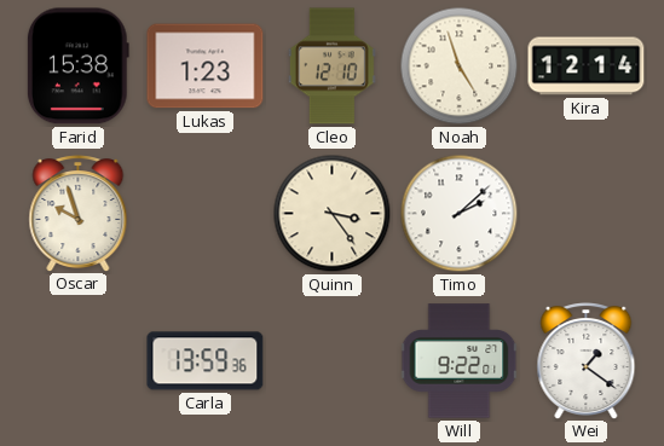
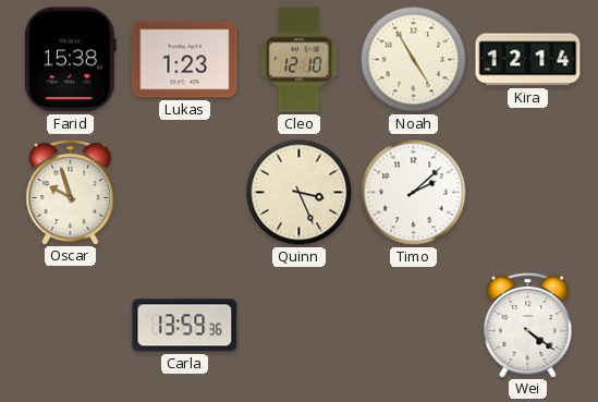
Noah: 4:57 -> 4:55 (414, 60)
Quinn: 3:24 -> 3:26 (300, 193)
Will: 9:22 -> none (460, 361)
Wei: 1:21 -> 4:21 (528, 326)
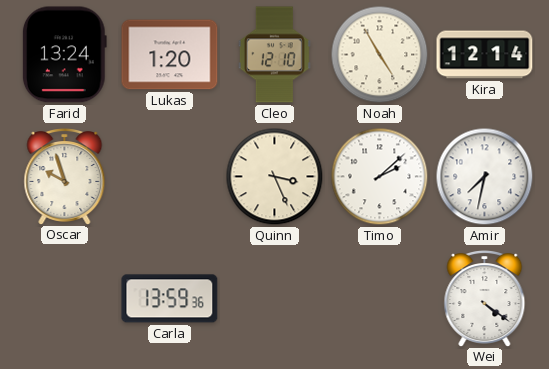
Farid: 15:38 -> 13:24 (64, 55)
Lukas: 1:23 -> 1:20 (170, 55)
Amir: none -> 7:32 (485, 177)
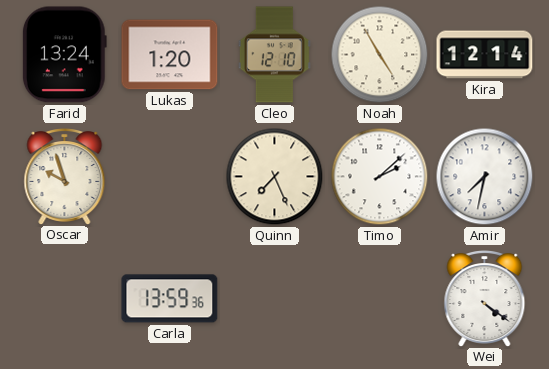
Quinn: 3:26 -> 7:26 (275, 177)
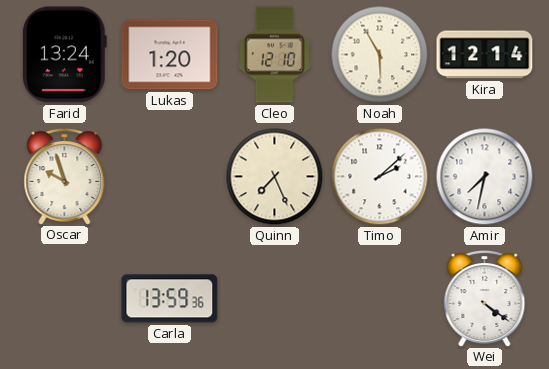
Noah: 4:55 -> 5:55 (380, 55)
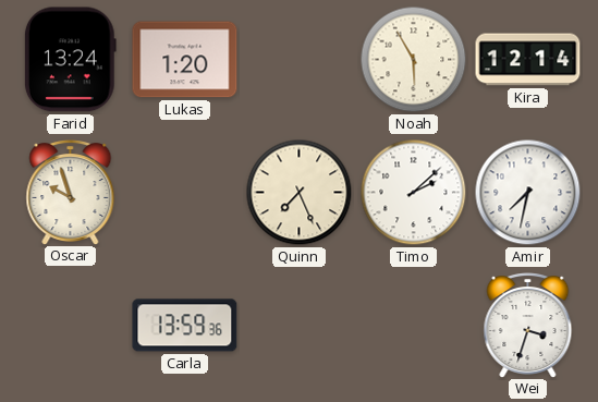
Cleo: 12:10 -> none (274, 55)
Wei: 4:21 -> 3:33 (528, 326)
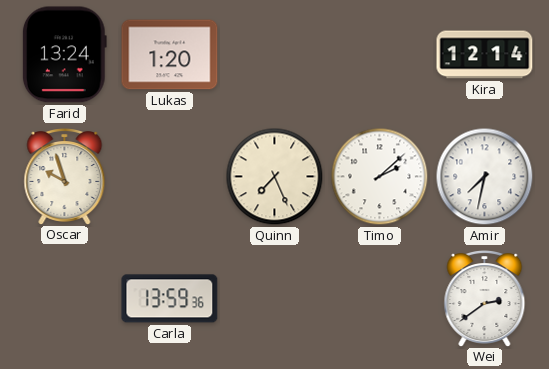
Noah: 5:55 -> none (414, 60)
Wei: 3:33 -> 2:39 (485, 299)
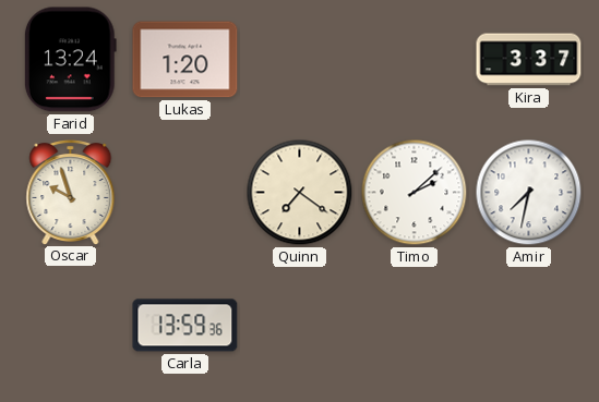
Kira: 12:14 -> 3:37 (529, 60)
Quinn: 7:26 -> 7:21 (300, 193)
Wei: 2:39 -> none (485, 299)
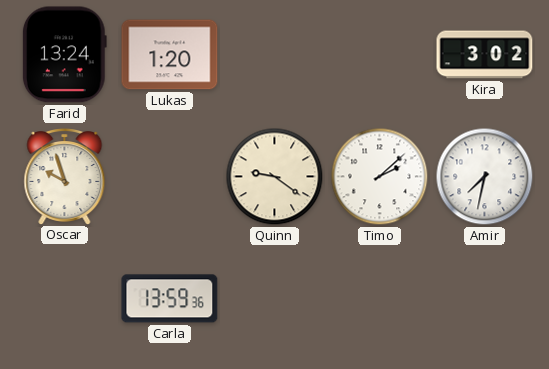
Kira: 3:37 -> 3:02 (485, 55)
Quinn: 7:21 -> 9:21 (275, 177)
